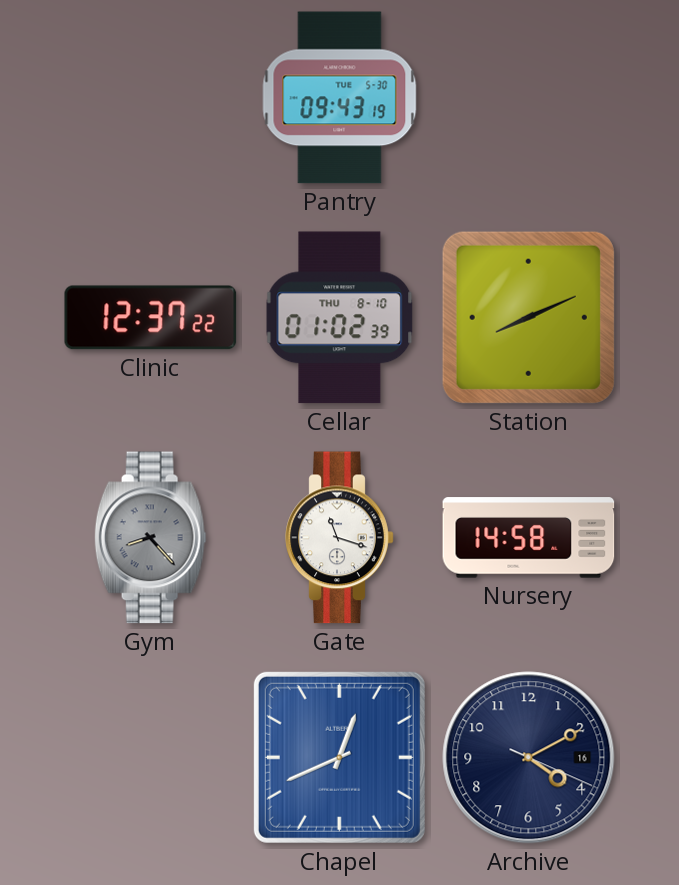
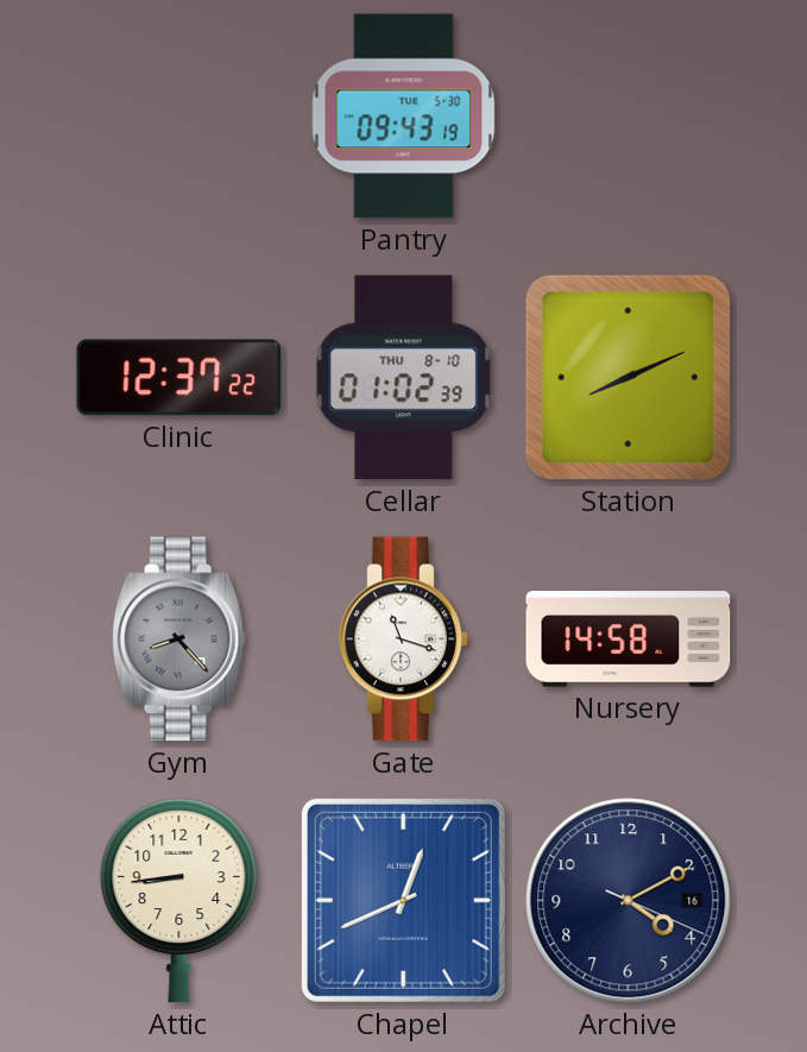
Attic: none -> 8:44 (179, 900)
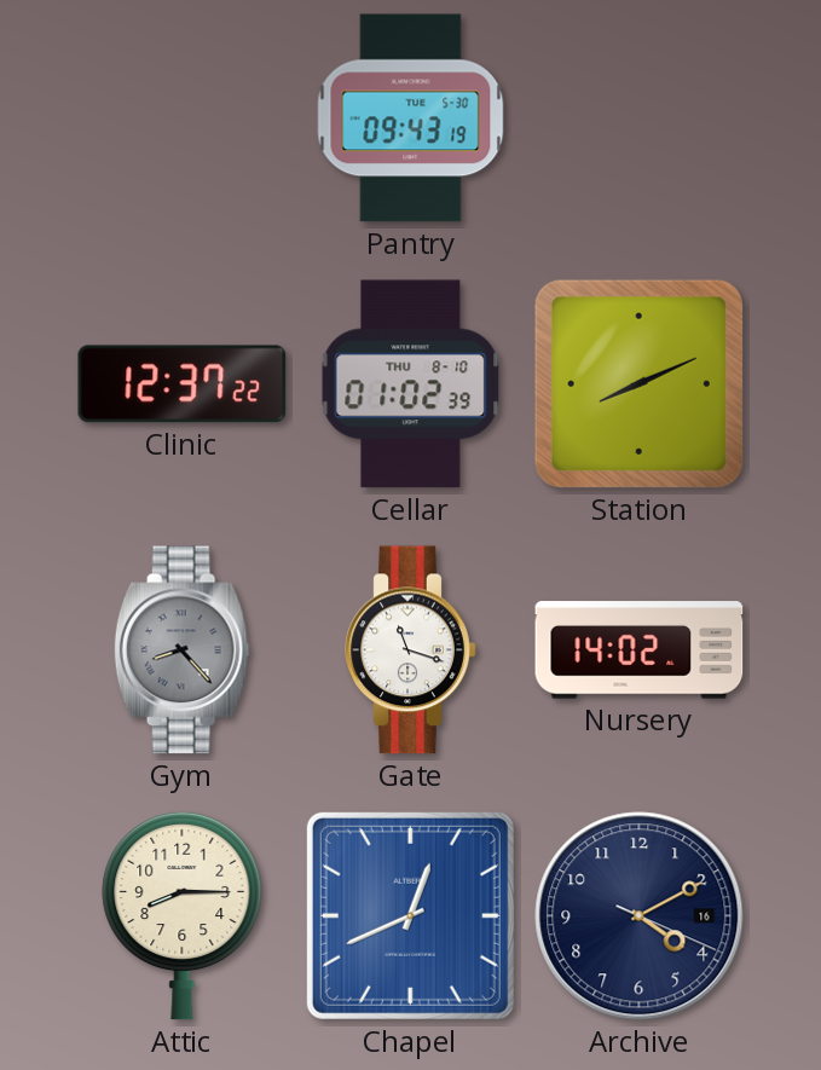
Nursery: 14:58 -> 14:02 (640, 650)
Attic: 8:44 -> 8:15 (183, 915)
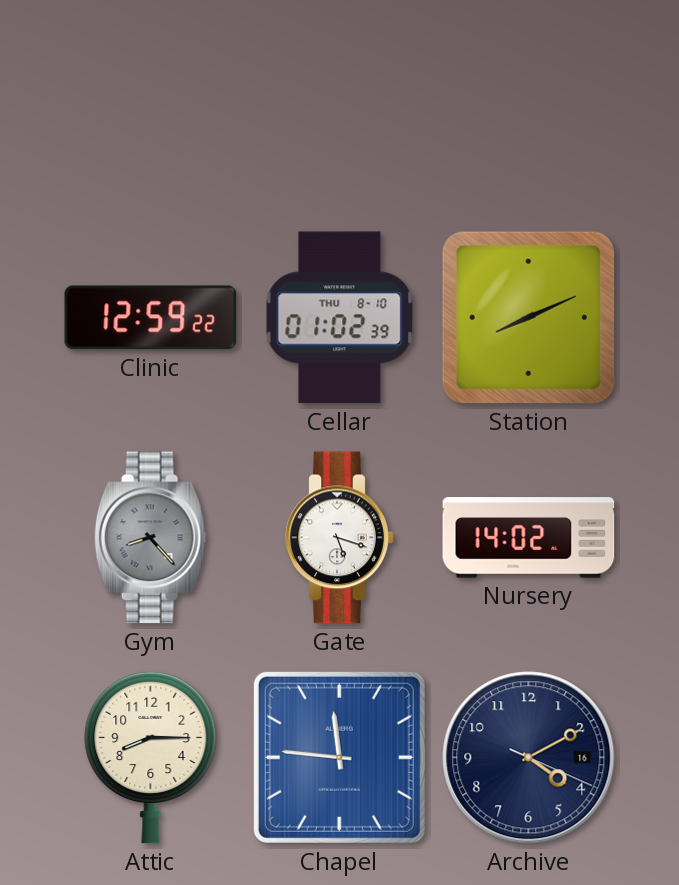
Pantry: 09:43 -> none (411, 118)
Clinic: 12:37 -> 12:59 (151, 318)
Gate: 11:18 -> 5:18 (340, 538)
Chapel: 12:41 -> 11:46 (339, 757)
